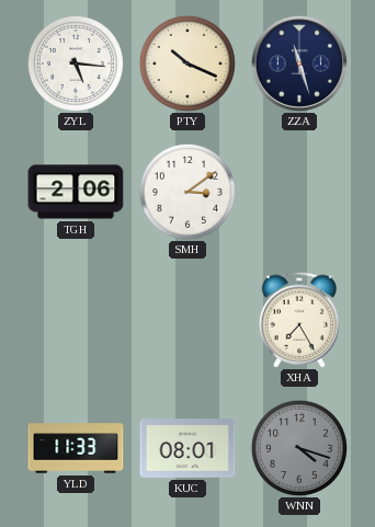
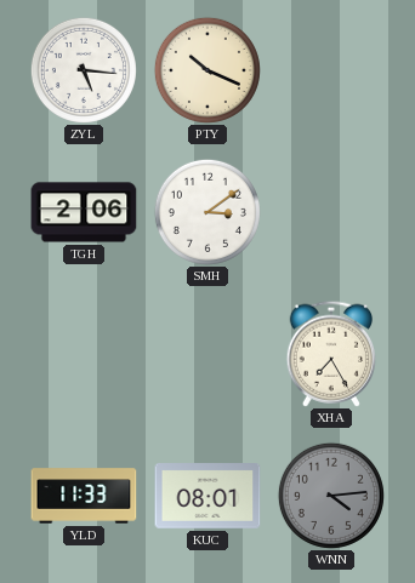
ZZA: 11:27 -> none (299, 64)
WNN: 4:18 -> 4:14 (331, 496)
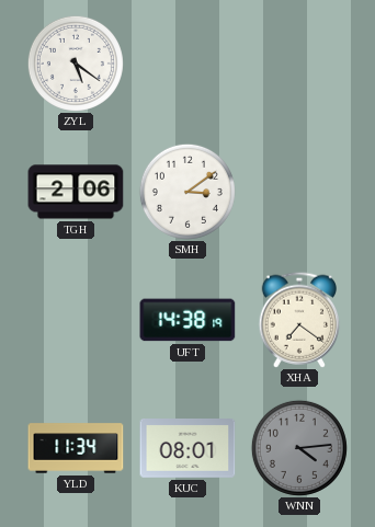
ZYL: 5:16 -> 5:21 (76, 64)
PTY: 10:19 -> none (207, 70)
UFT: none -> 14:38 (187, 320)
XHA: 7:25 -> 7:21 (299, 320)
YLD: 11:33 -> 11:34 (76, 448)
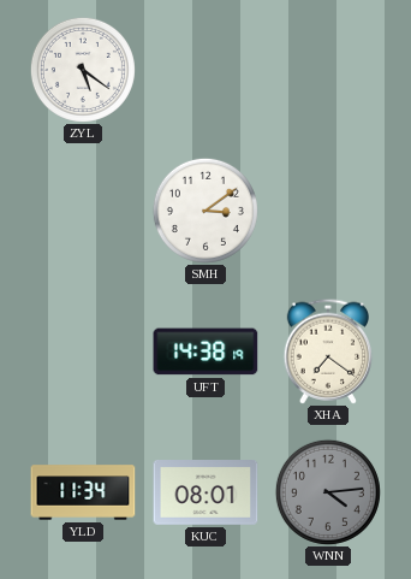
TGH: 2:06 -> none (76, 192)
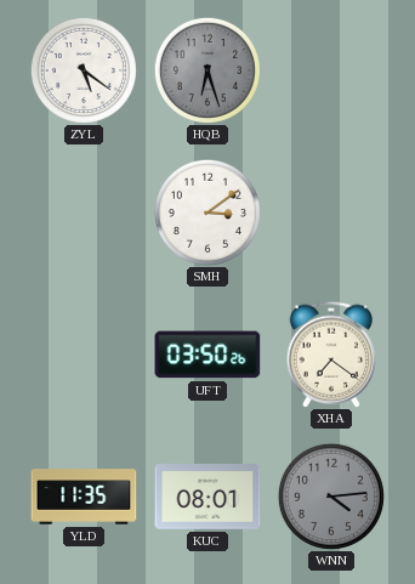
HQB: none -> 6:27 (207, 70)
UFT: 14:38 -> 03:50 (207, 355)
YLD: 11:34 -> 11:35 (84, 497)
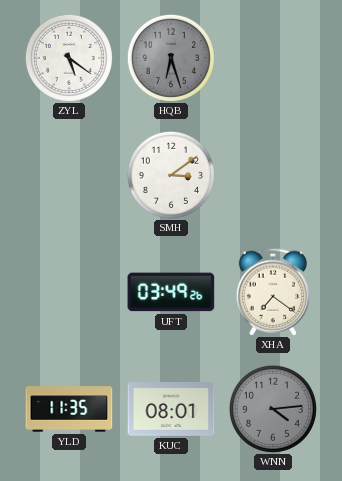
UFT: 03:50 -> 03:49 (171, 292)
